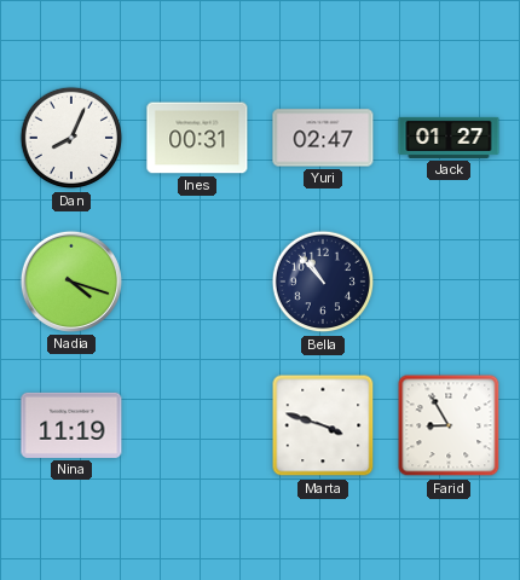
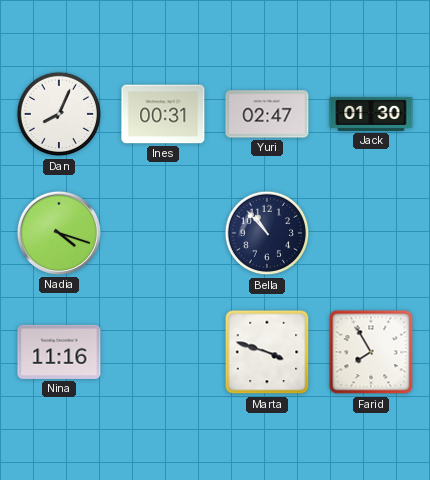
Jack: 01:27 -> 01:30 (371, 114)
Nina: 11:19 -> 11:16 (59, 352)
Farid: 8:55 -> 7:55 (371, 352)
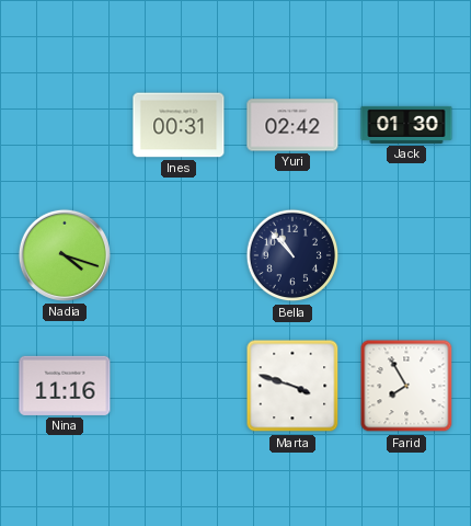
Dan: 8:04 -> none (59, 114)
Yuri: 02:47 -> 02:42 (292, 125)
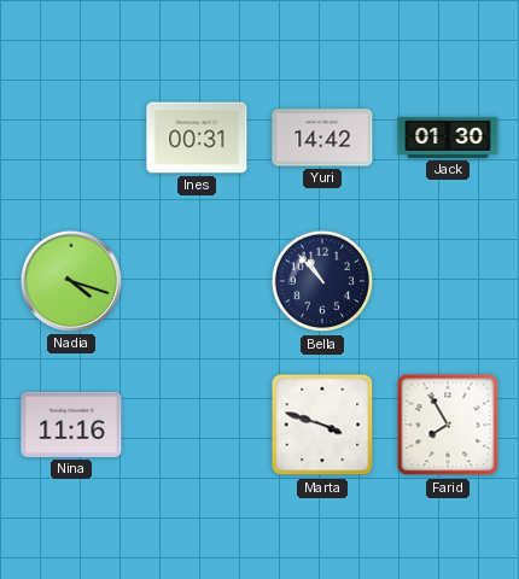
Yuri: 02:42 -> 14:42 (322, 138)
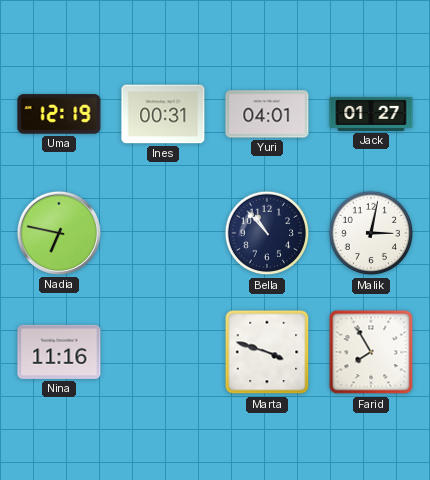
Uma: none -> 12:19 (59, 114)
Yuri: 14:42 -> 04:01 (267, 114)
Jack: 01:30 -> 01:27 (371, 114)
Nadia: 4:18 -> 6:47 (59, 233)
Malik: none -> 3:02 (371, 233)
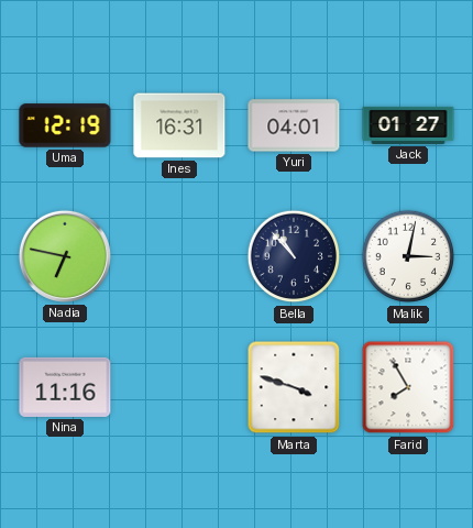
Ines: 00:31 -> 16:31 (179, 125)
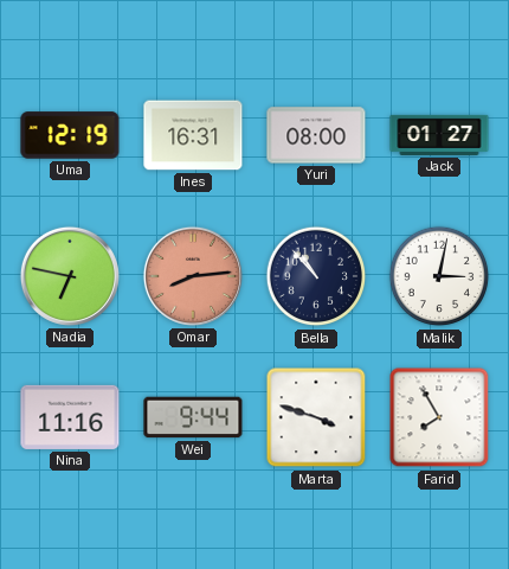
Yuri: 04:01 -> 08:00 (316, 135)
Omar: none -> 8:14 (193, 276)
Wei: none -> 9:44 (193, 417)
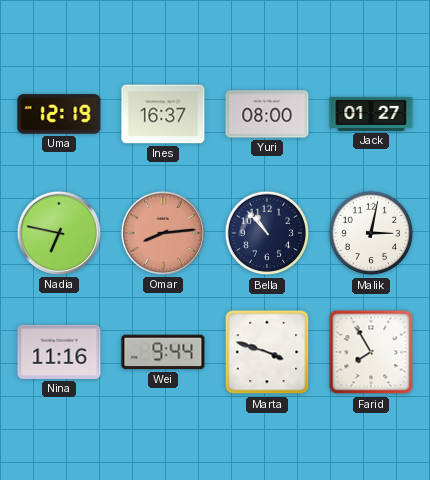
Ines: 16:31 -> 16:37 (163, 114)
